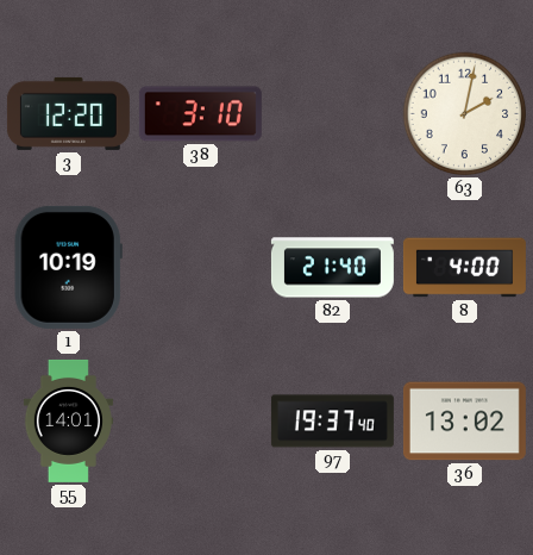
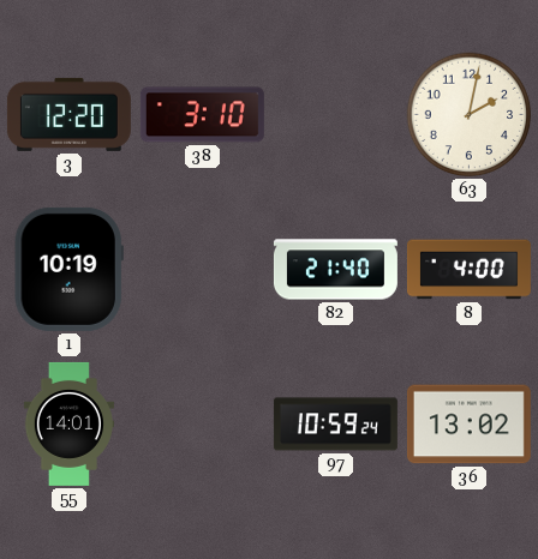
97: 19:37 -> 10:59 (335, 425)
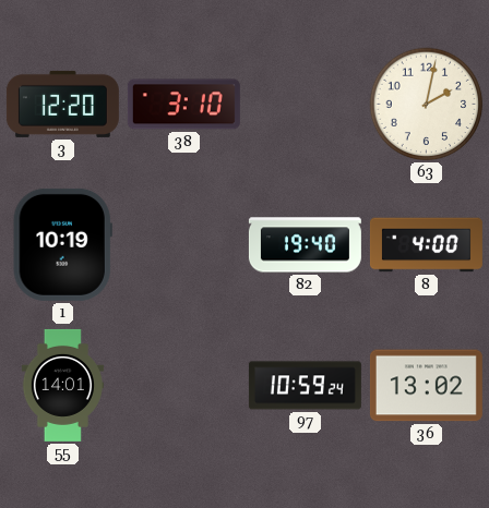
82: 21:40 -> 19:40 (305, 245)
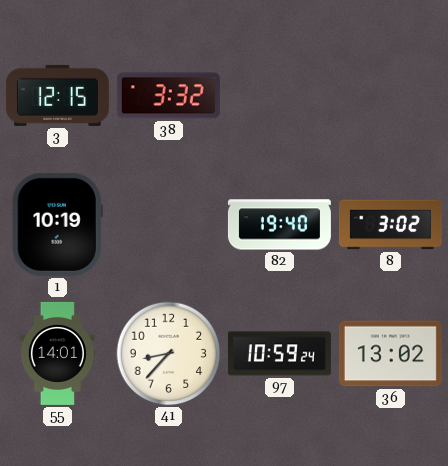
3: 12:20 -> 12:15 (57, 95)
38: 3:10 -> 3:32 (168, 96)
63: 2:02 -> none (427, 105)
8: 4:00 -> 3:02 (390, 225)
41: none -> 8:37 (169, 354)
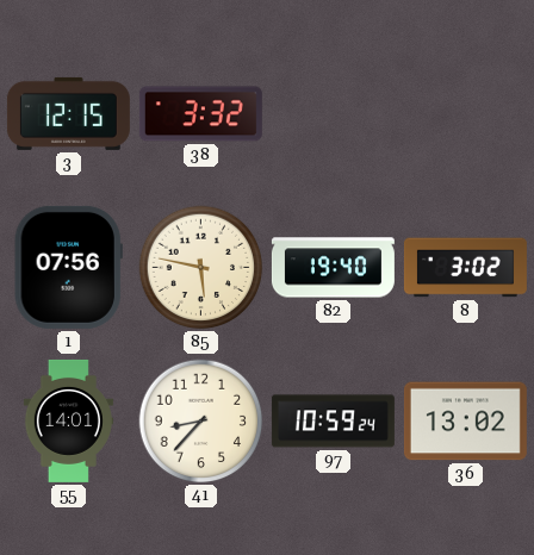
1: 10:19 -> 07:56 (68, 267)
85: none -> 5:47 (201, 268)
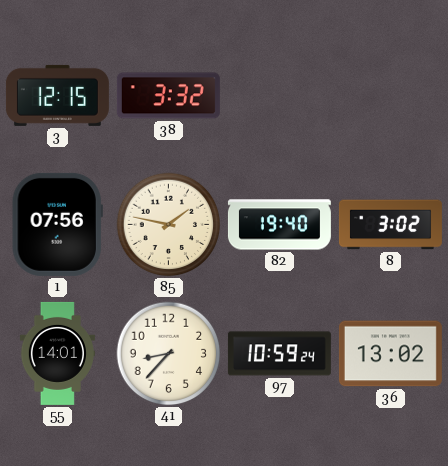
85: 5:47 -> 1:47 (169, 225)
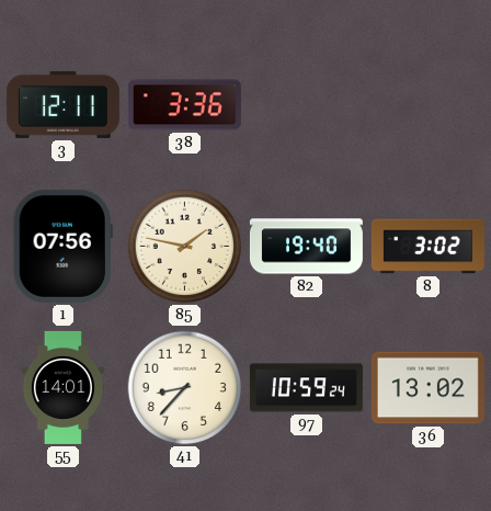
3: 12:15 -> 12:11 (62, 104)
38: 3:32 -> 3:36 (184, 105)
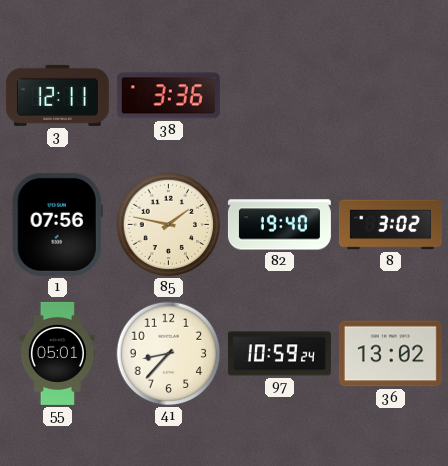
55: 14:01 -> 05:01 (57, 353)
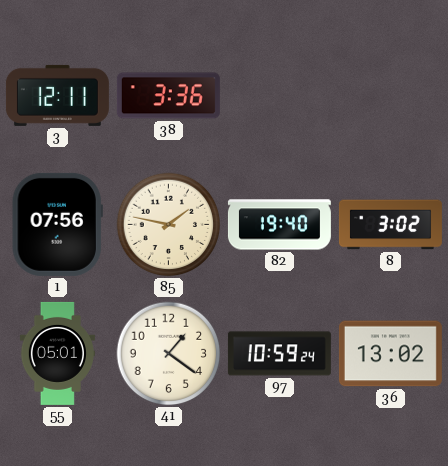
41: 8:37 -> 1:21 (169, 354)
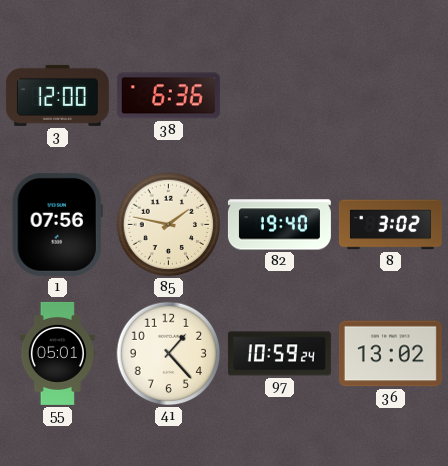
3: 12:11 -> 12:00 (57, 95)
38: 3:36 -> 6:36 (168, 96)
41: 1:21 -> 1:23 (169, 354)
